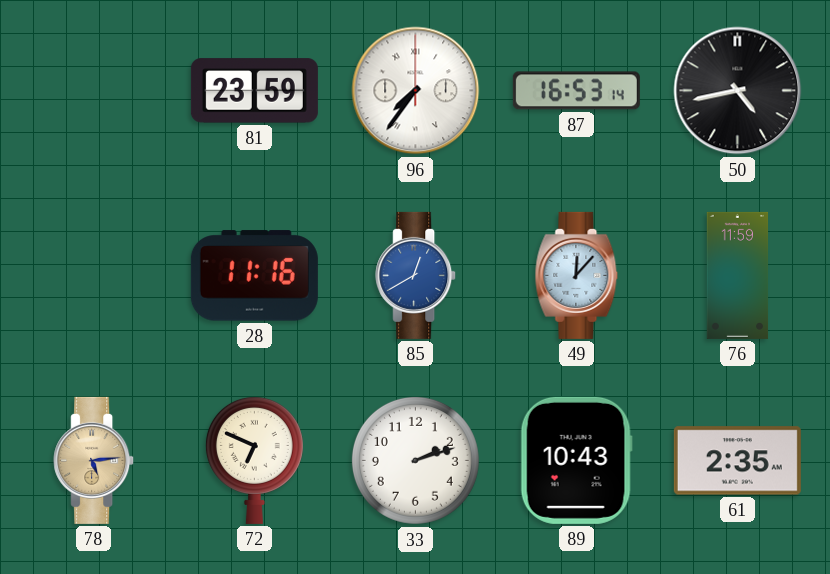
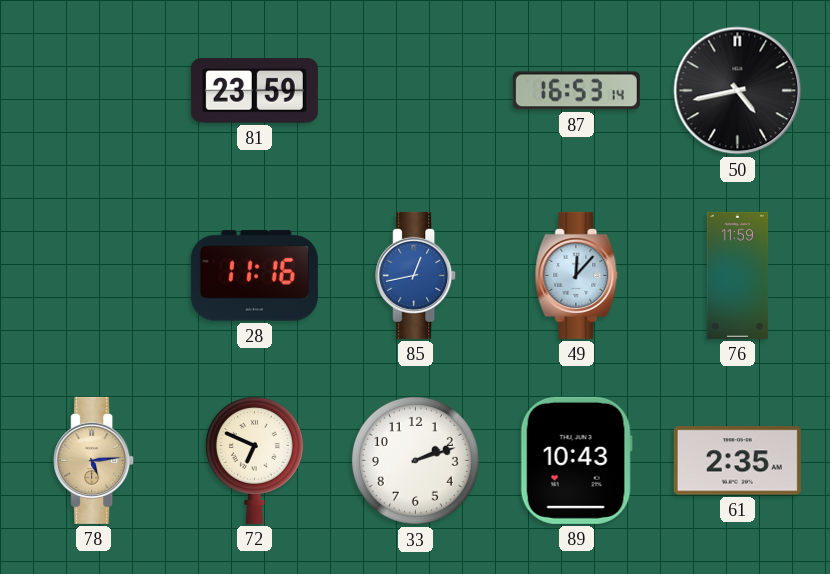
96: 7:36 -> none (416, 91)
85: 12:40 -> 12:43 (416, 275)
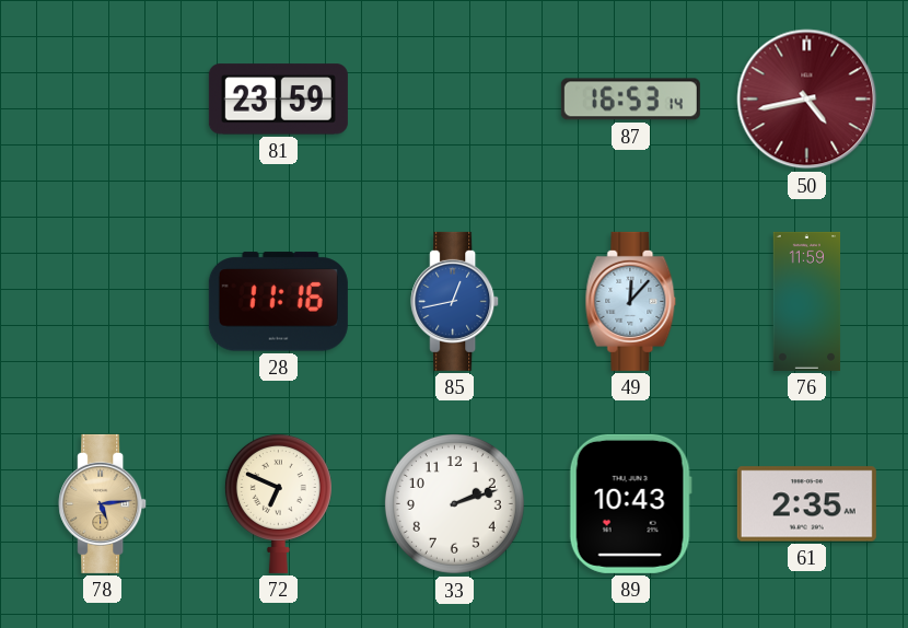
50 dial: black -> burgundy (807, 100)
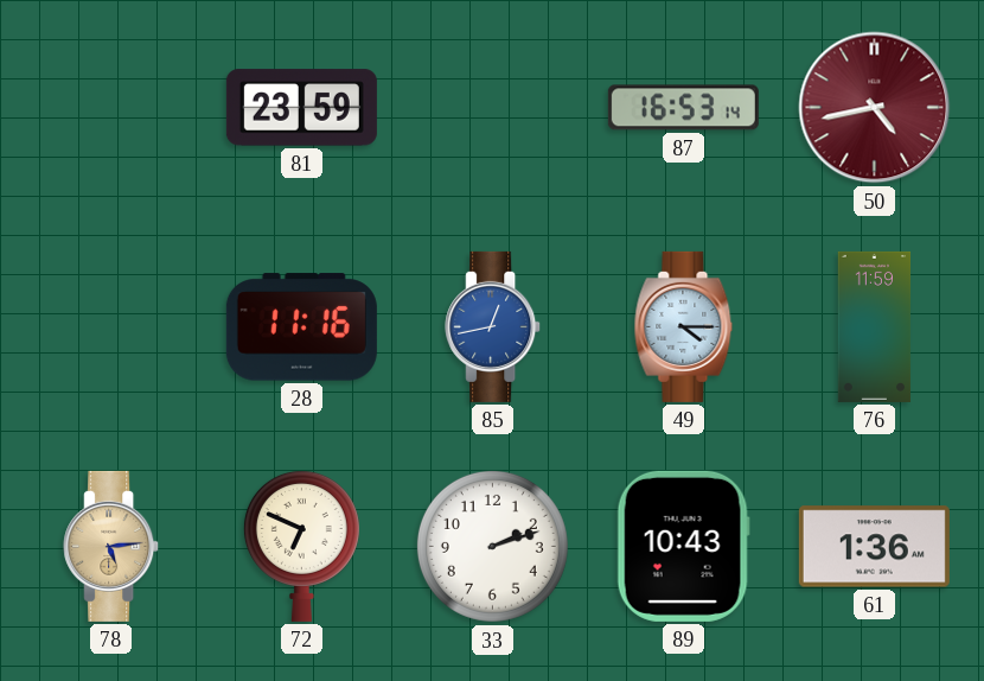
49: 12:07 -> 4:15 (684, 326)
61: 2:35 -> 1:36 (874, 547)
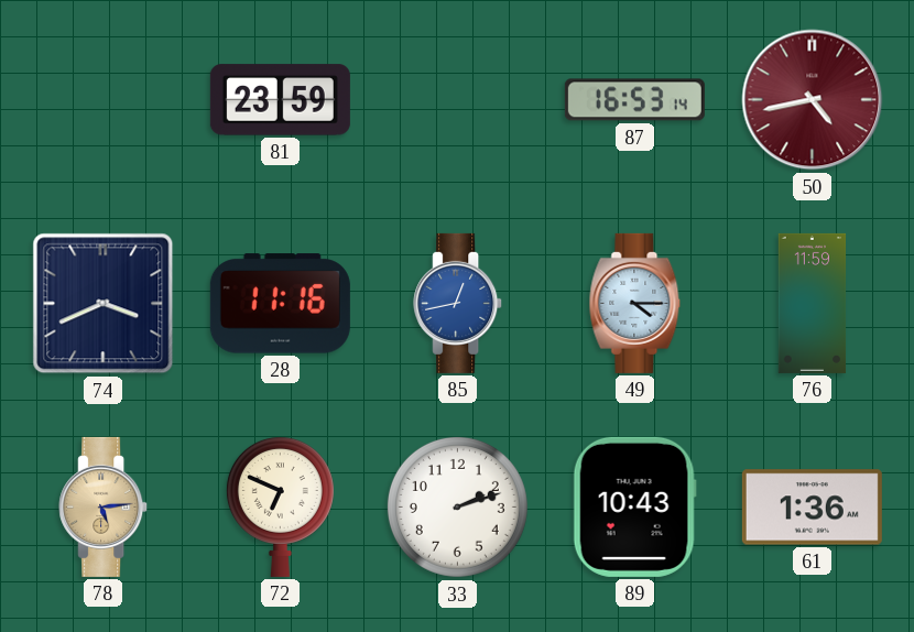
74: none -> 3:41 (104, 304)
